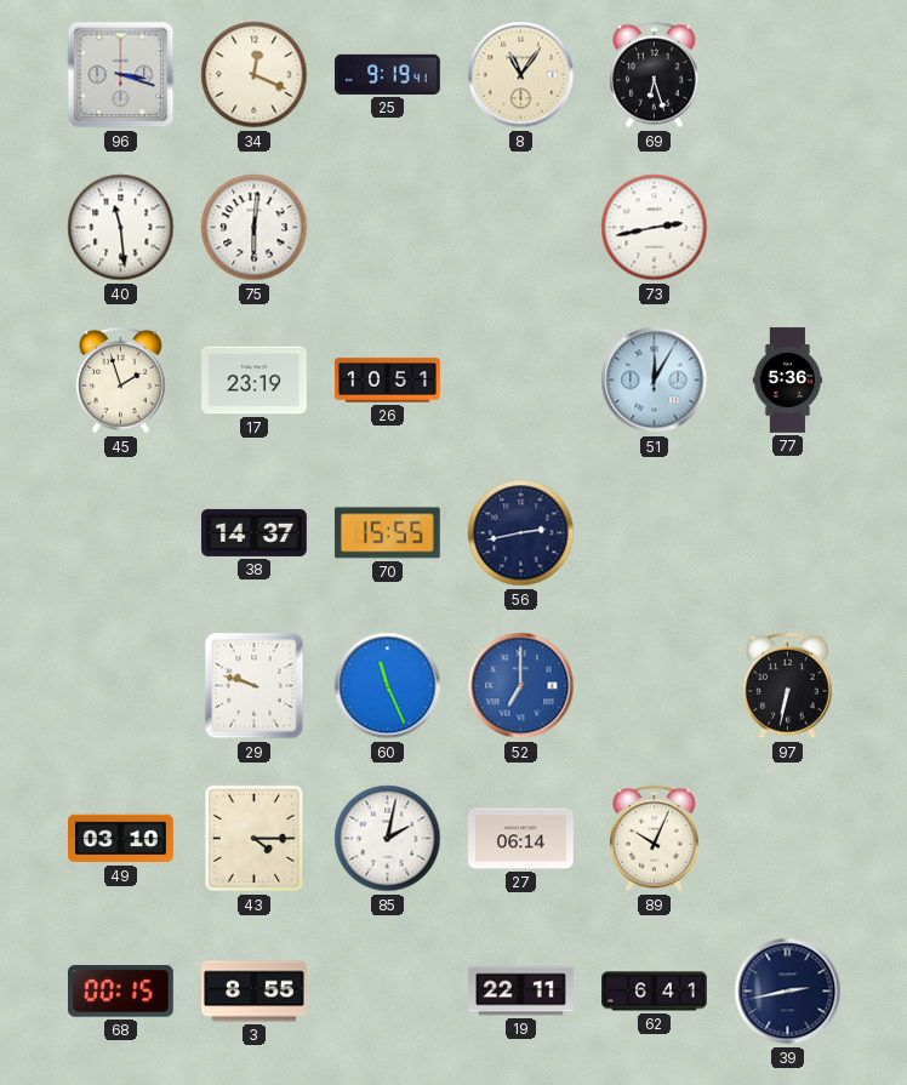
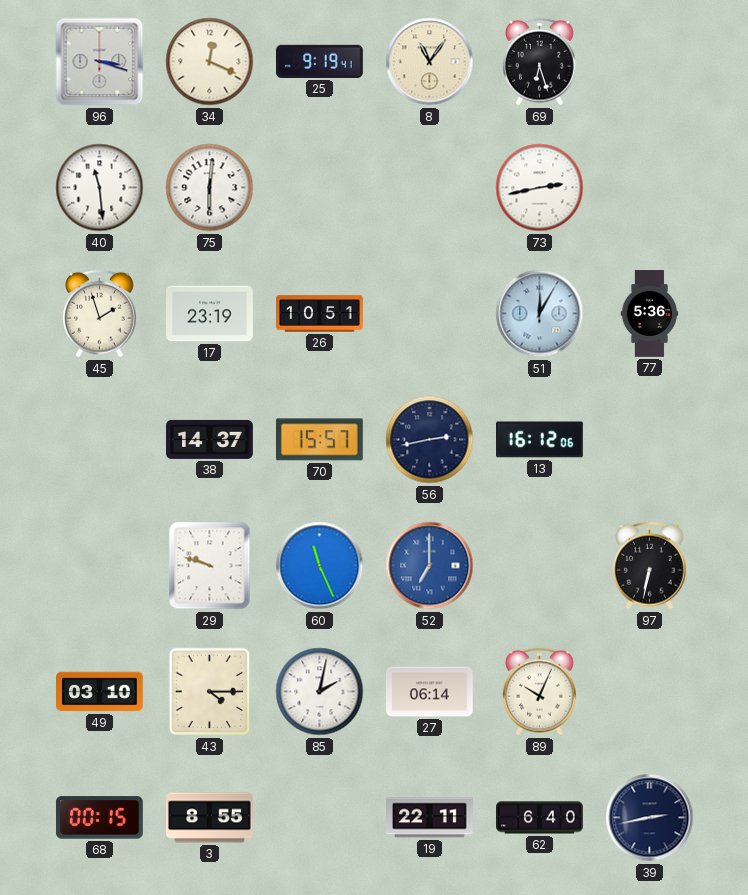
70: 15:55 -> 15:57 (319, 440)
13: none -> 16:12 (540, 440)
62: 6:41 -> 6:40 (540, 818)
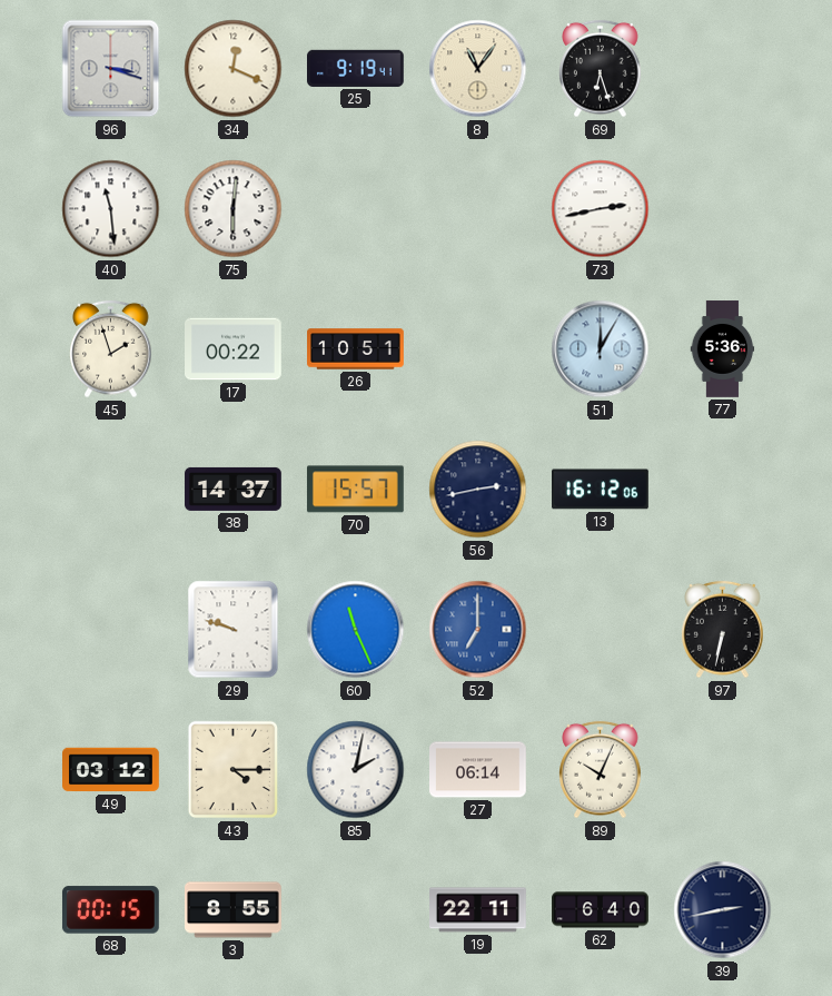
17: 23:19 -> 00:22 (234, 349)
49: 03:10 -> 03:12 (111, 770)
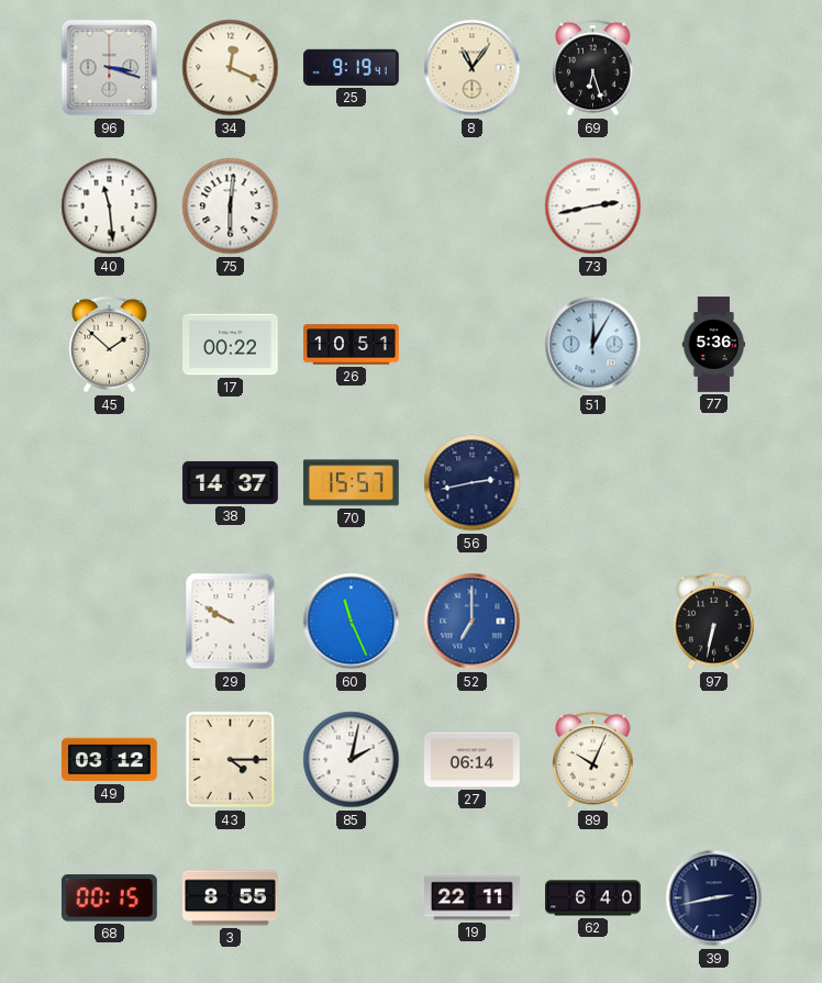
45: 1:57 -> 1:52 (110, 345)
13: 16:12 -> none (601, 490)
29: 9:48 -> 9:50 (231, 622)
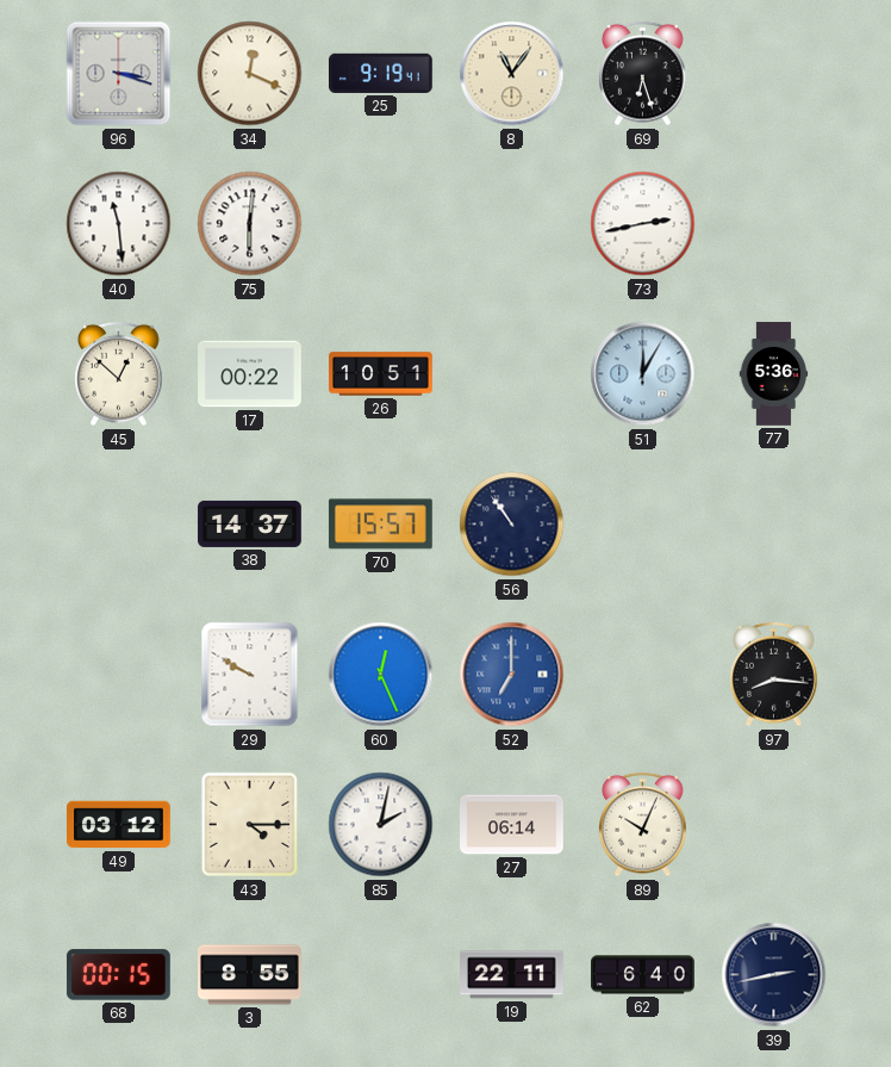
45: 1:52 -> 12:52 (119, 374)
56: 2:43 -> 10:54 (512, 525)
60: 11:26 -> 12:26 (381, 675)
97: 6:32 -> 8:16 (774, 675)
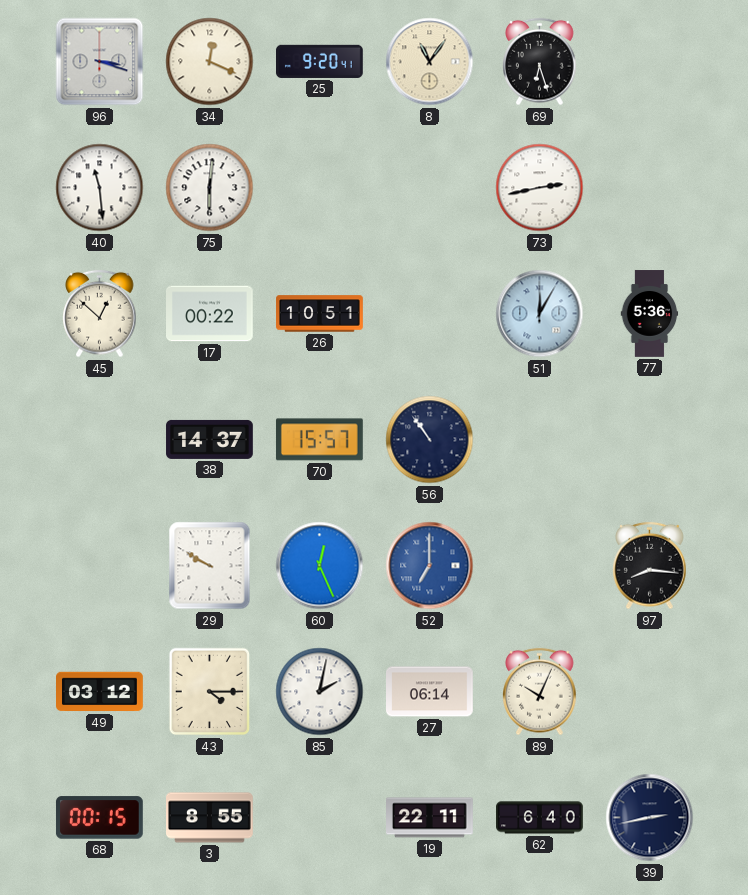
25: 9:19 -> 9:20 (320, 61)
